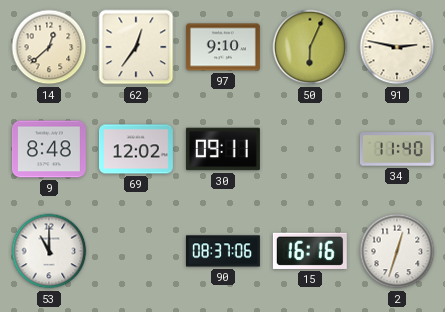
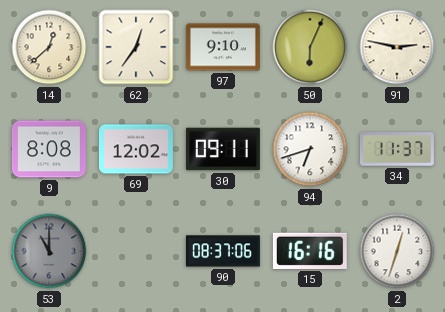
9: 8:48 -> 8:08 (49, 149)
94: none -> 6:42 (310, 149)
34: 11:40 -> 11:37 (397, 149)
53 dial: white -> grey (49, 251)
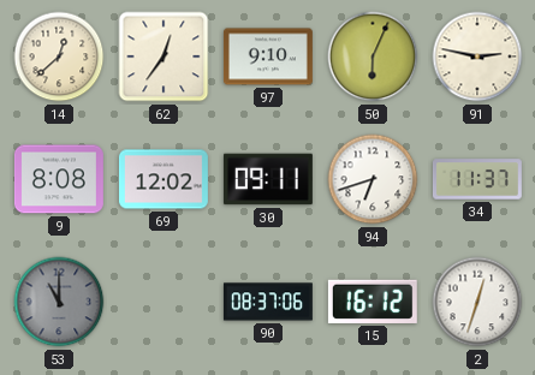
15: 16:16 -> 16:12 (373, 302)
